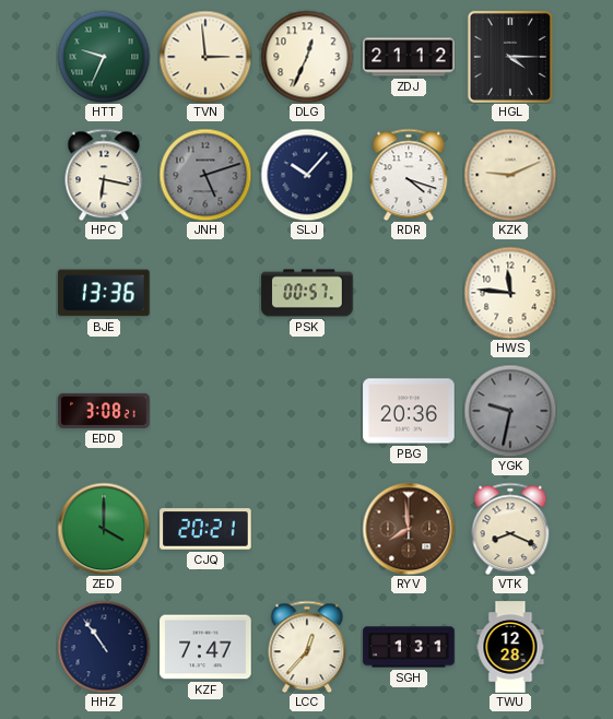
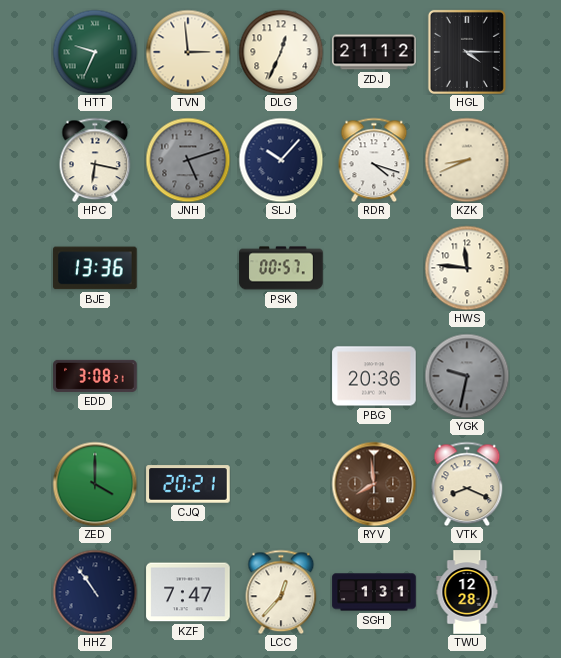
KZK: 9:11 -> 8:41 (467, 160)
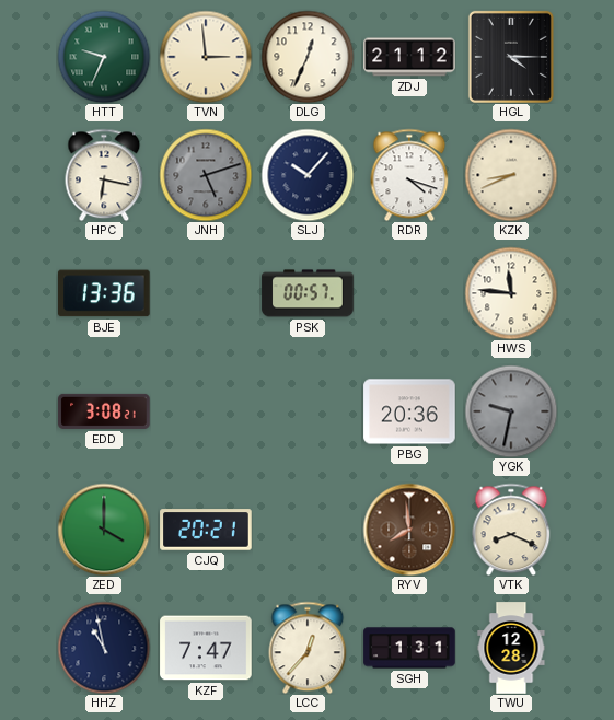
HHZ: 10:54 -> 10:58 (104, 648)
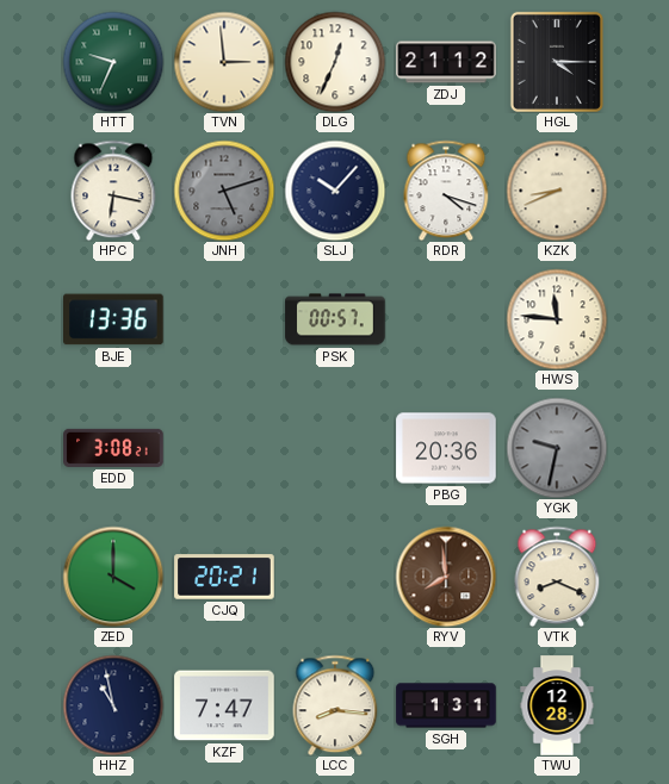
LCC: 12:37 -> 8:16 (335, 705)
